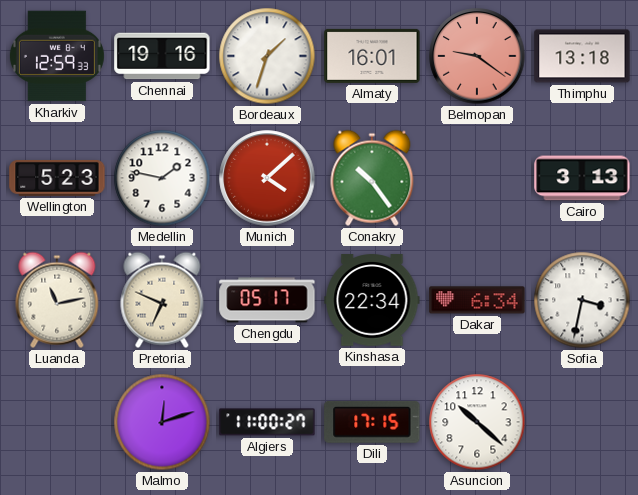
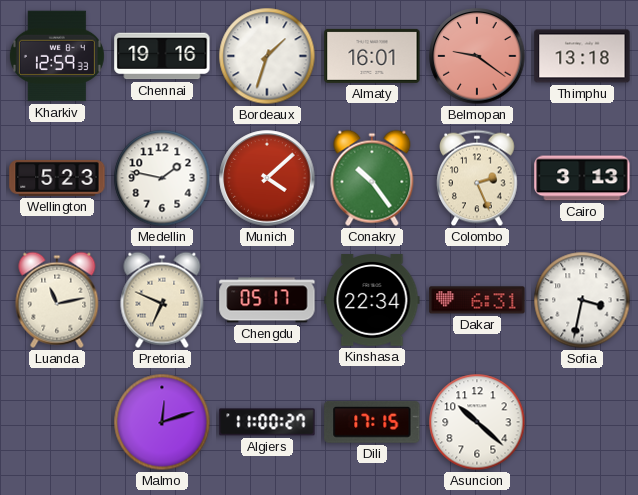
Colombo: none -> 2:26 (477, 178)
Dakar: 6:34 -> 6:31 (477, 300)
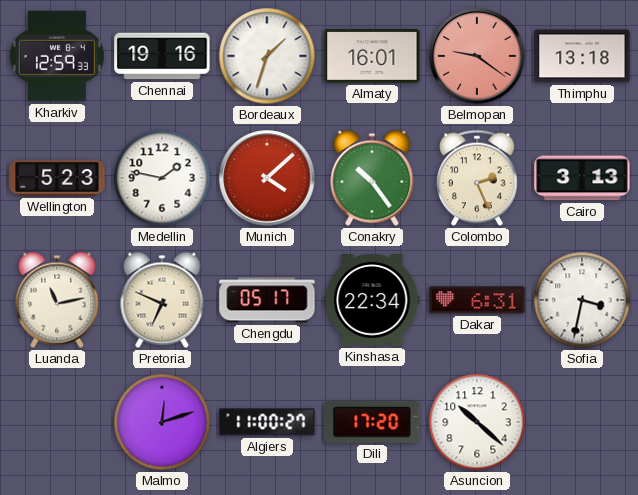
Dili: 17:15 -> 17:20 (372, 422)
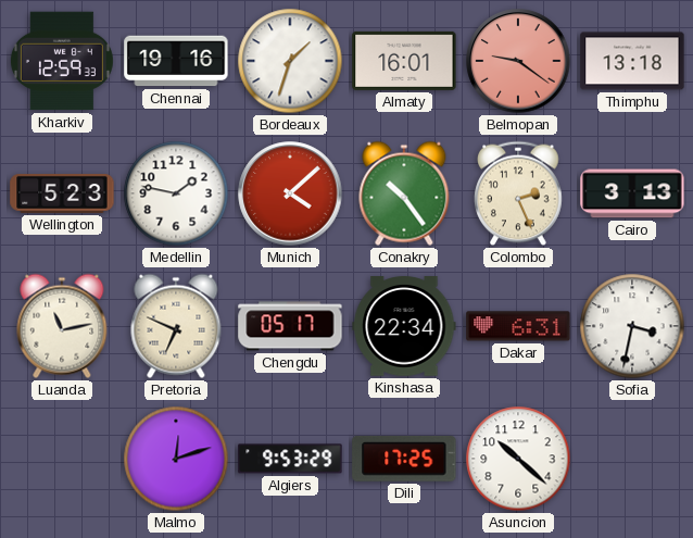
Algiers: 11:00 -> 9:53 (290, 459)
Dili: 17:20 -> 17:25 (404, 459)
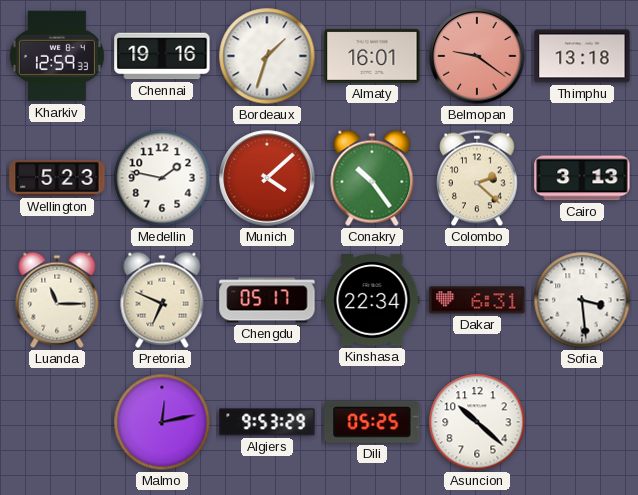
Colombo: 2:26 -> 2:22 (477, 178)
Luanda: 11:13 -> 11:15 (57, 300)
Sofia: 3:32 -> 3:29 (582, 300)
Malmo: 12:12 -> 12:13 (162, 422)
Dili: 17:25 -> 05:25 (372, 422)
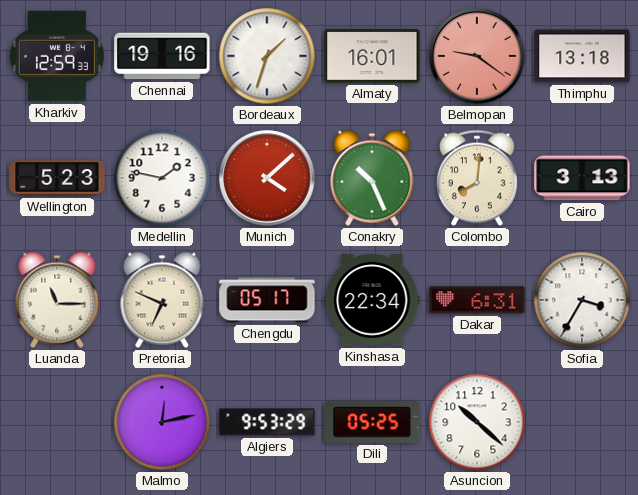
Conakry: 10:24 -> 10:26 (372, 178)
Colombo: 2:22 -> 8:01 (477, 178)
Sofia: 3:29 -> 3:35 (582, 300)
